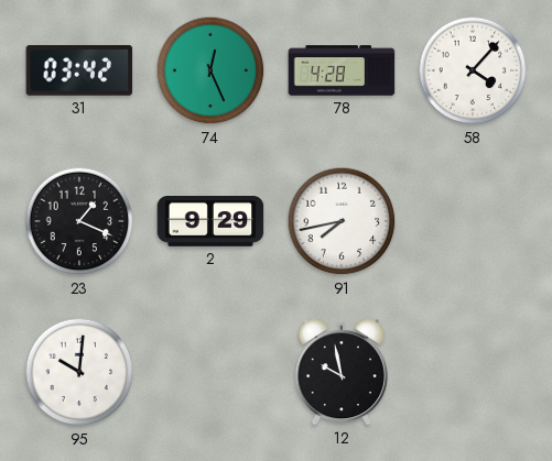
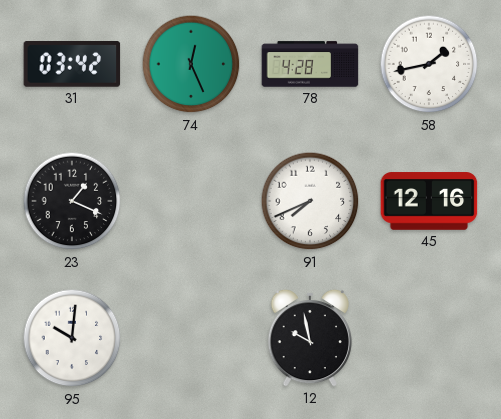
58: 4:07 -> 1:43 (429, 64)
2: 9:29 -> none (210, 222)
91: 7:43 -> 7:41 (310, 201)
45: none -> 12:16 (429, 201)
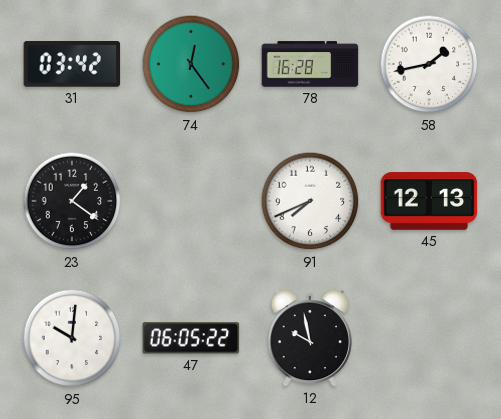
74: 12:26 -> 12:24 (191, 64)
78: 4:28 -> 16:28 (310, 64)
23: 1:19 -> 1:21 (72, 201)
45: 12:16 -> 12:13 (429, 201)
47: none -> 06:05 (191, 338)
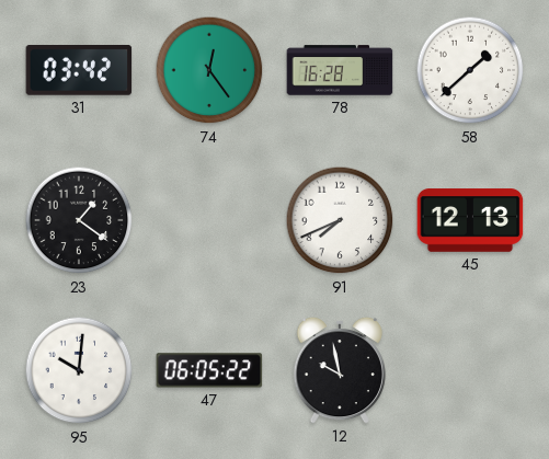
58: 1:43 -> 1:38 (470, 70)
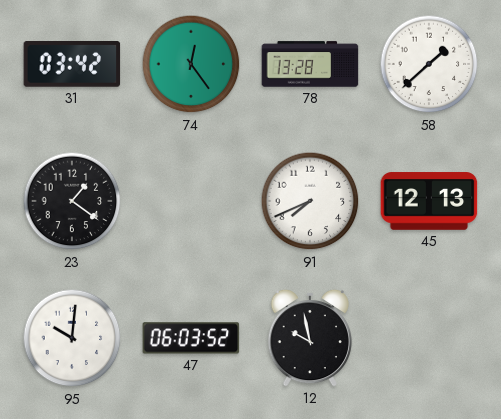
78: 16:28 -> 13:28 (310, 64)
47: 06:05 -> 06:03 (191, 338)
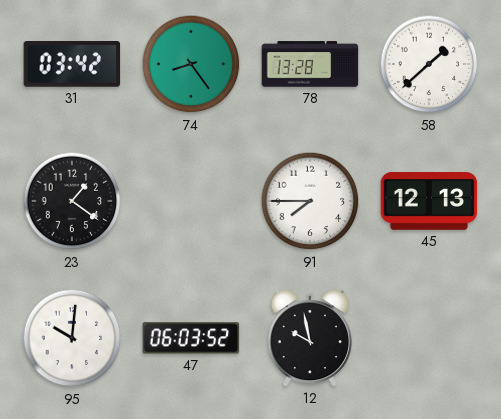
74: 12:24 -> 8:24 (191, 64)
91: 7:41 -> 7:45 (310, 201)
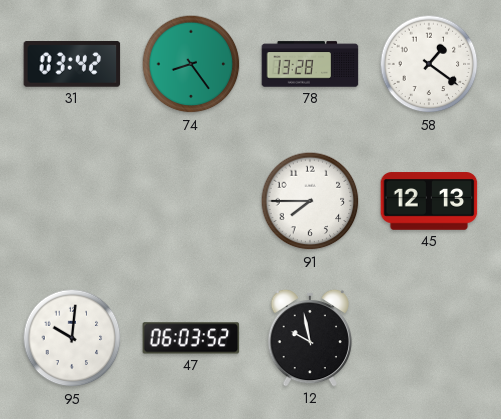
58: 1:38 -> 1:21 (429, 64)
23: 1:21 -> none (72, 201)
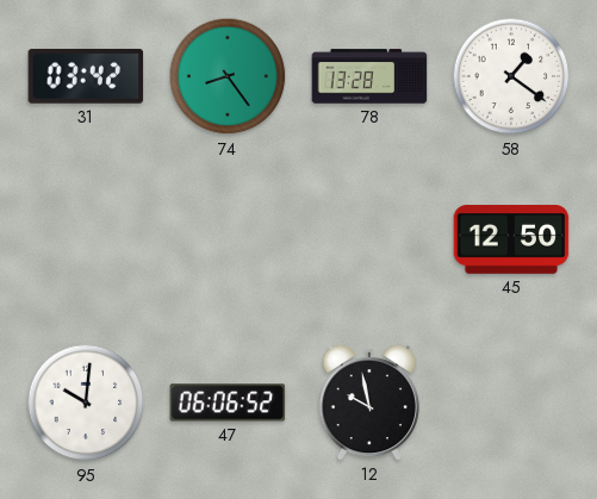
91: 7:45 -> none (310, 201)
45: 12:13 -> 12:50 (511, 239)
47: 06:03 -> 06:06 (228, 403)
